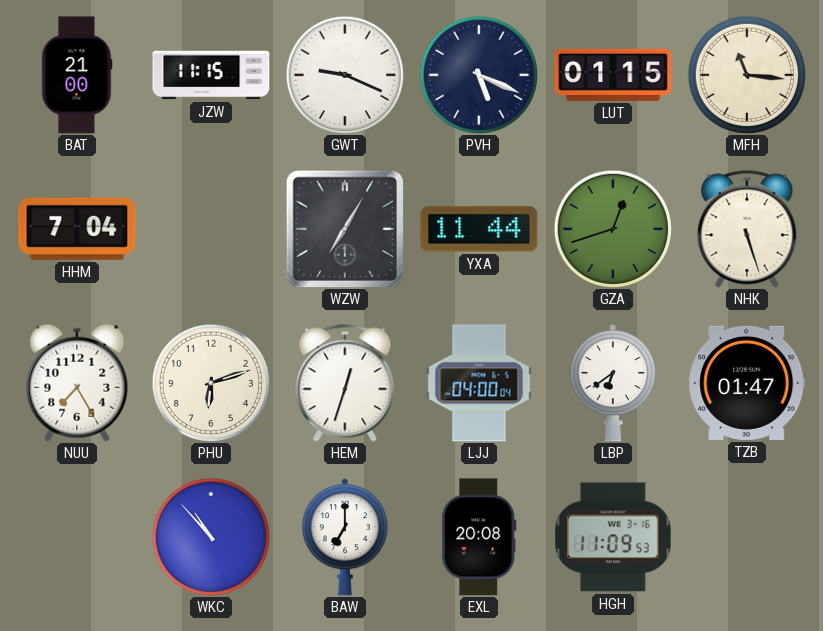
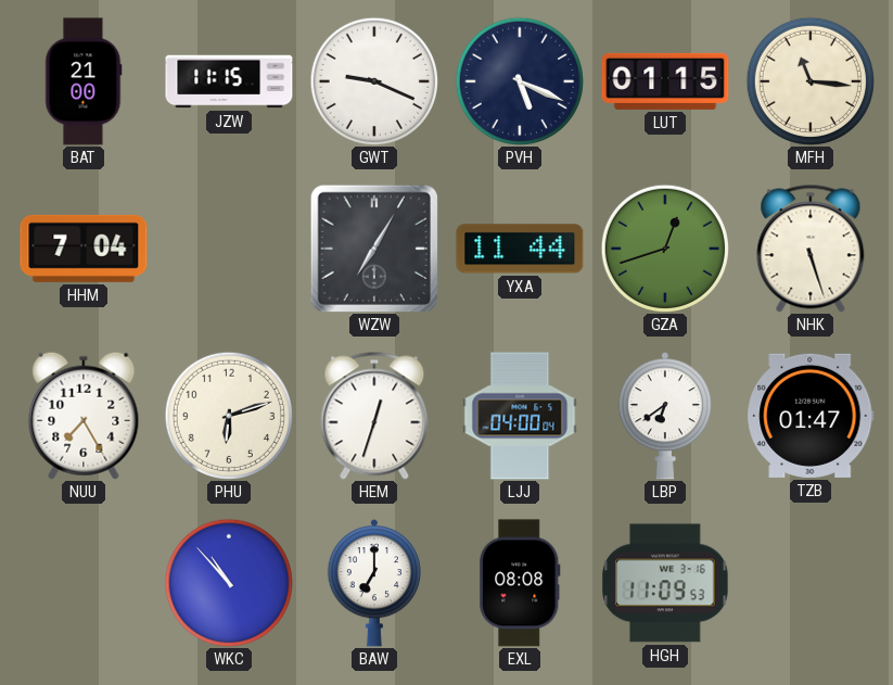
EXL: 20:08 -> 08:08 (520, 583)
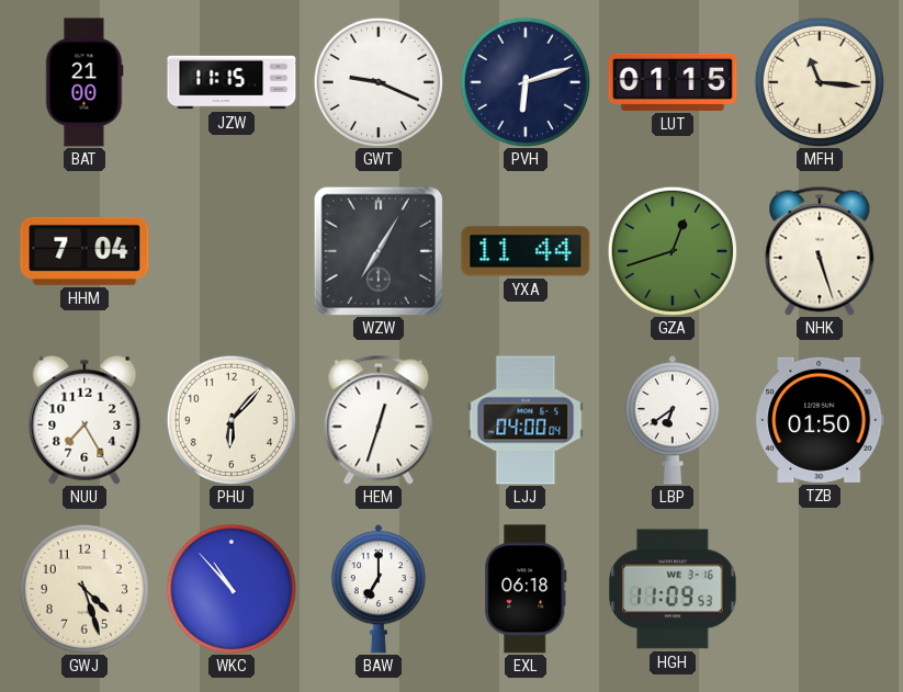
PVH: 5:19 -> 6:12 (526, 82)
PHU: 6:12 -> 6:07 (232, 420)
TZB: 01:47 -> 01:50 (820, 420)
GWJ: none -> 4:27 (84, 589)
EXL: 08:08 -> 06:18 (526, 589)
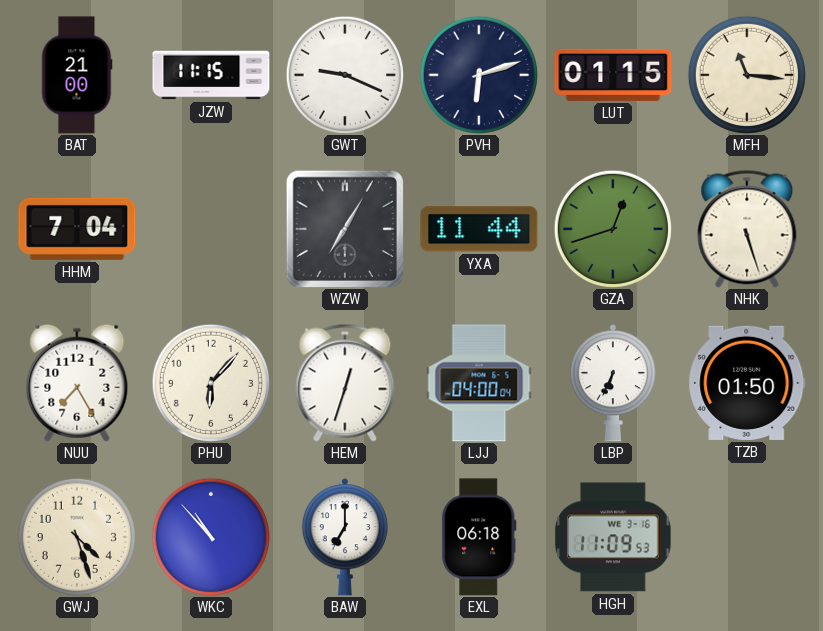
LBP: 6:39 -> 6:34 (612, 383)
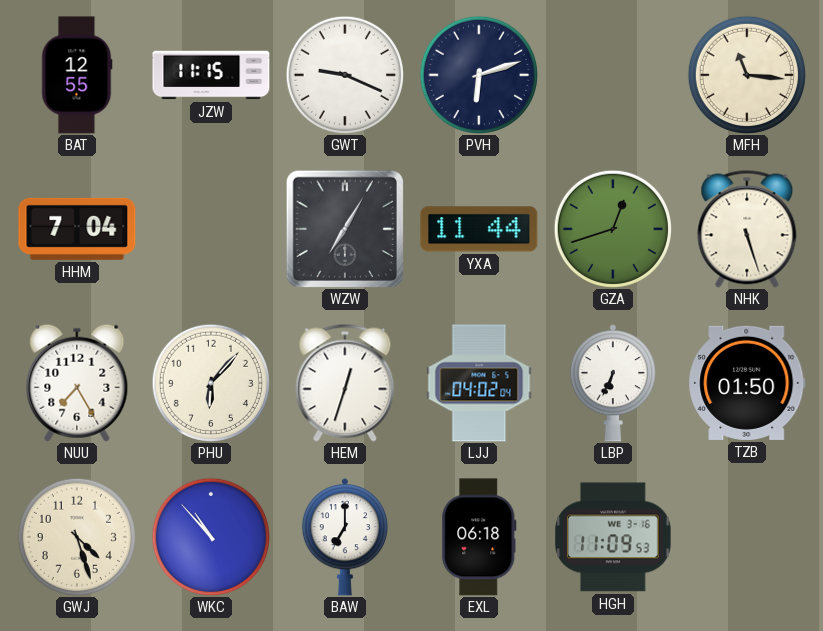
BAT: 21:00 -> 12:55 (77, 75)
LUT: 01:15 -> none (613, 75)
LJJ: 04:00 -> 04:02 (479, 383)
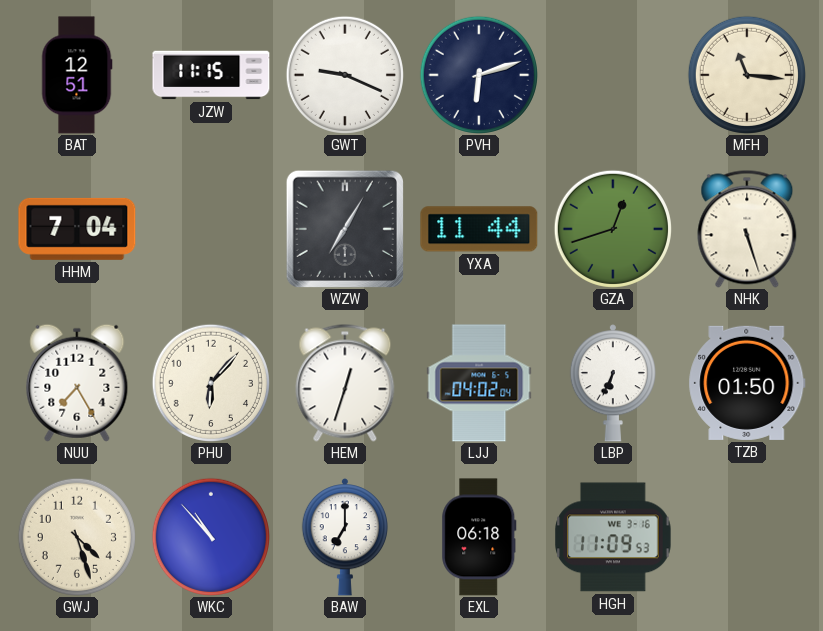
BAT: 12:55 -> 12:51 (77, 75)
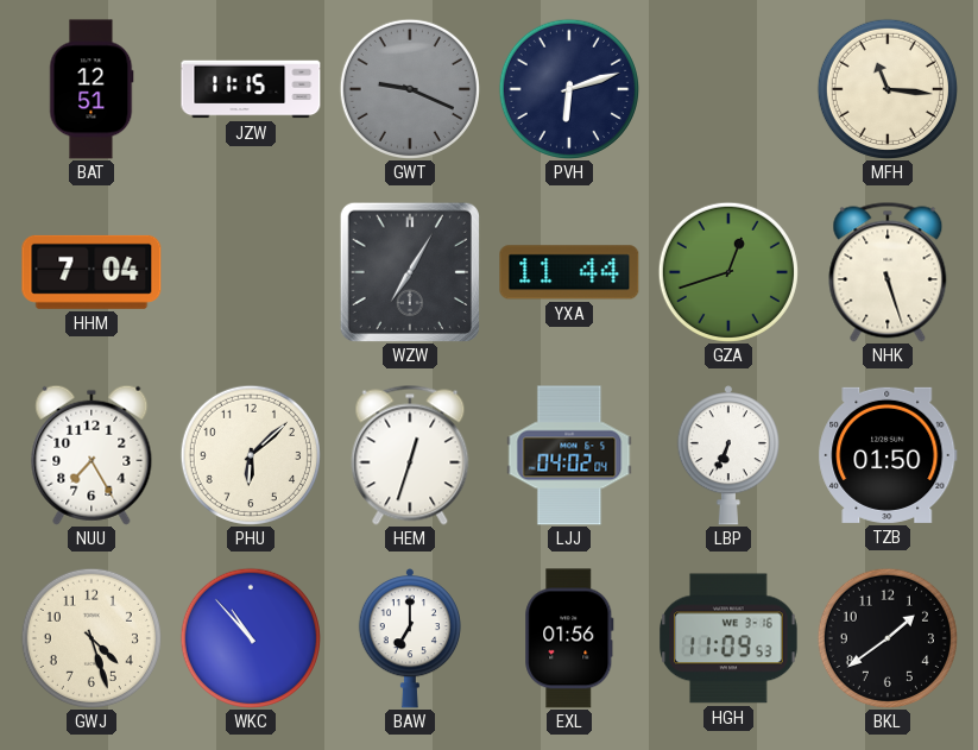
GWT dial: white -> grey (410, 89)
PHU: 6:07 -> 6:08 (251, 455)
EXL: 06:18 -> 01:56 (569, 638)
BKL: none -> 1:39 (888, 638)
